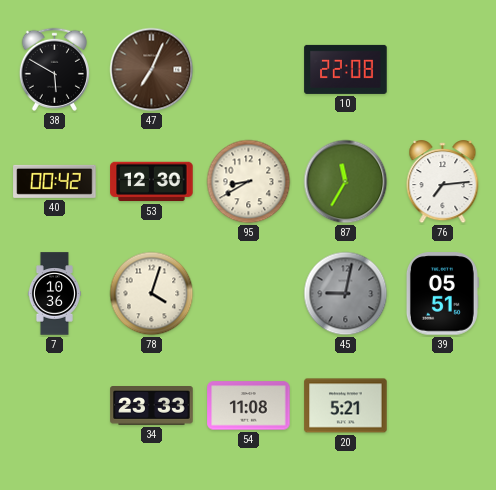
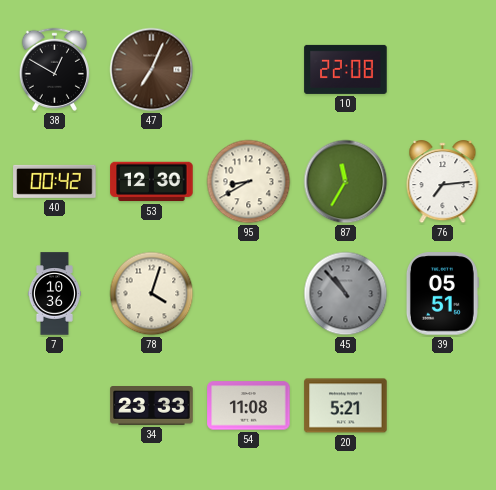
38: 5:50 -> 12:50 (54, 69)
45: 9:02 -> 10:53 (346, 294)
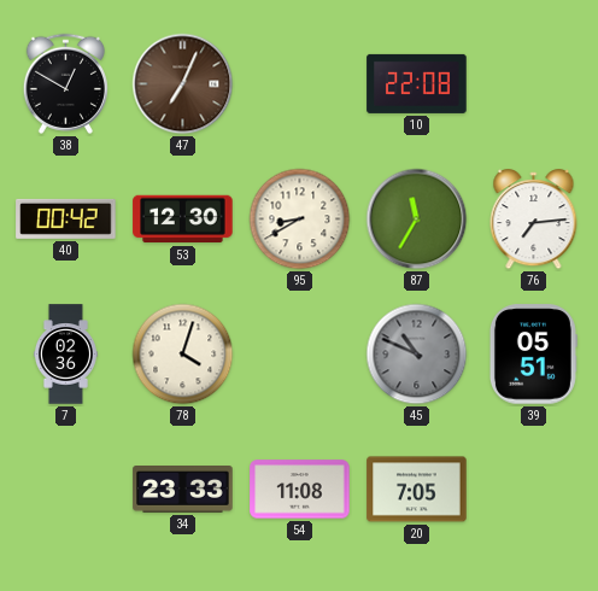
7: 10:36 -> 02:36 (65, 355)
45: 10:53 -> 10:49 (417, 355)
20: 5:21 -> 7:05 (417, 490)
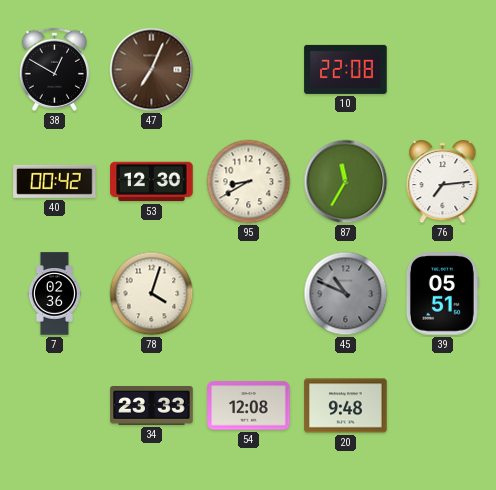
54: 11:08 -> 12:08 (249, 406)
20: 7:05 -> 9:48 (346, 406)
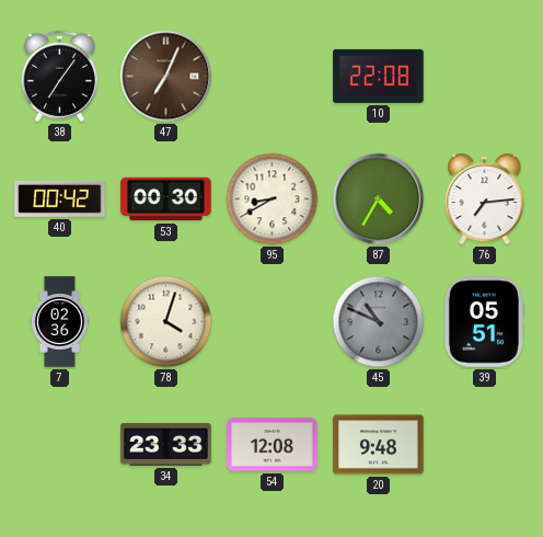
38: 12:50 -> 7:06 (59, 76)
53: 12:30 -> 00:30 (166, 199)
87: 11:35 -> 4:35 (379, 199)
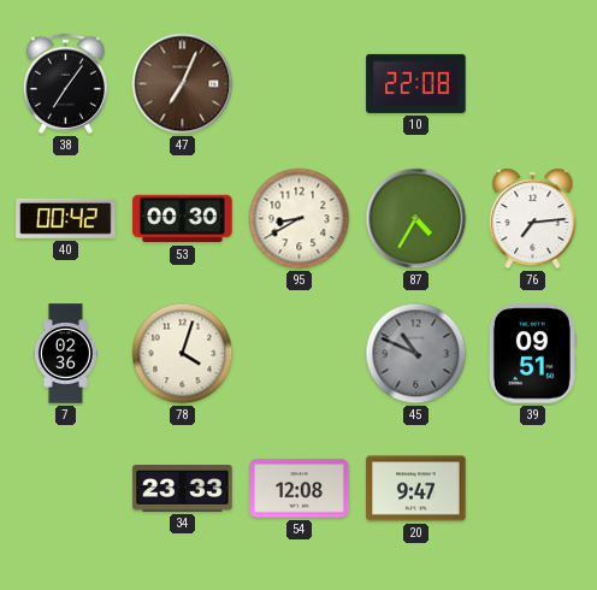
39: 05:51 -> 09:51 (532, 354)
20: 9:48 -> 9:47 (416, 489)
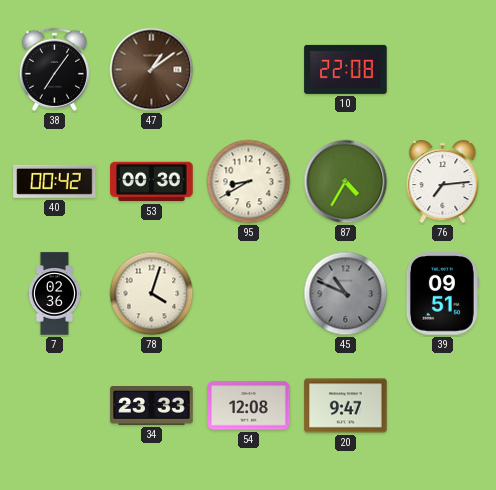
47: 7:04 -> 1:09 (152, 70)
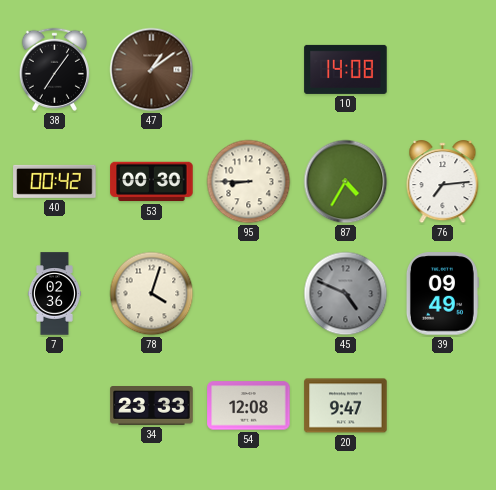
10: 22:08 -> 14:08 (346, 69)
95: 8:40 -> 8:45 (249, 182)
45: 10:49 -> 4:49 (346, 294)
39: 09:51 -> 09:49 (442, 294)
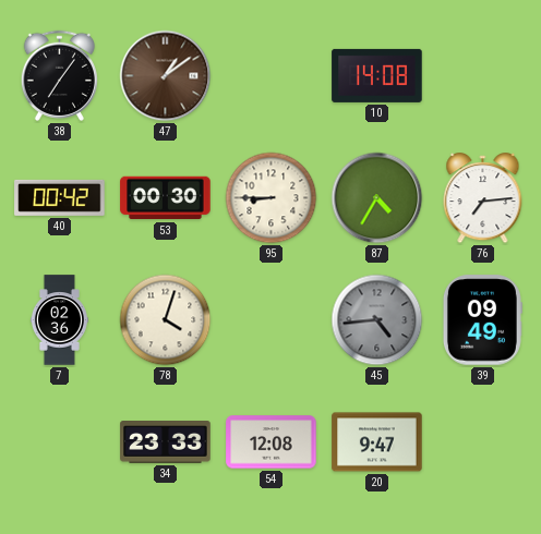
45: 4:49 -> 4:44 (377, 320)
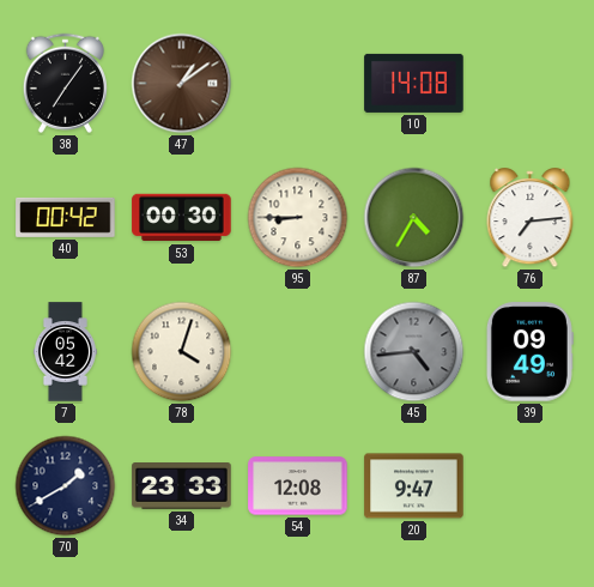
7: 02:36 -> 05:42 (65, 352)
70: none -> 1:40 (66, 486)
